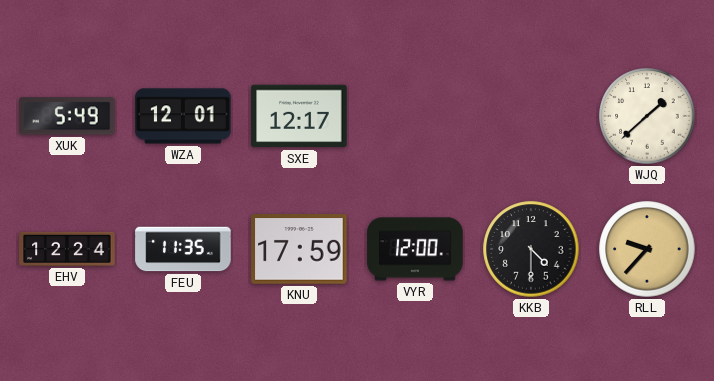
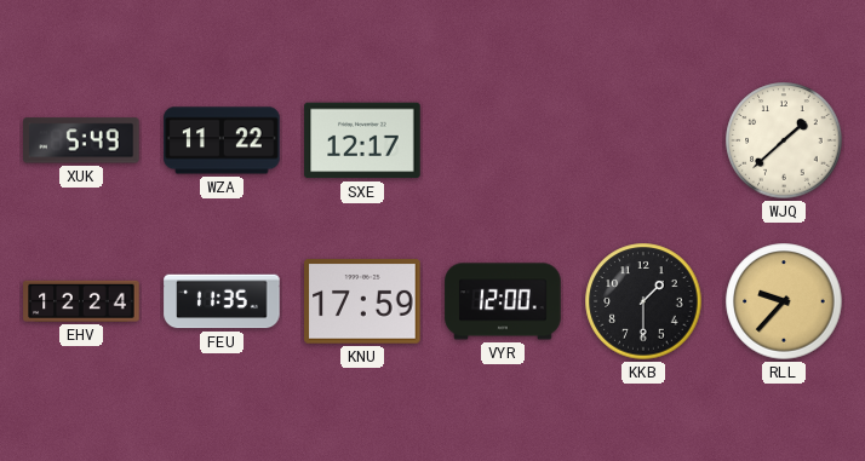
WZA: 12:01 -> 11:22 (222, 140)
KKB: 4:30 -> 1:30 (643, 301)
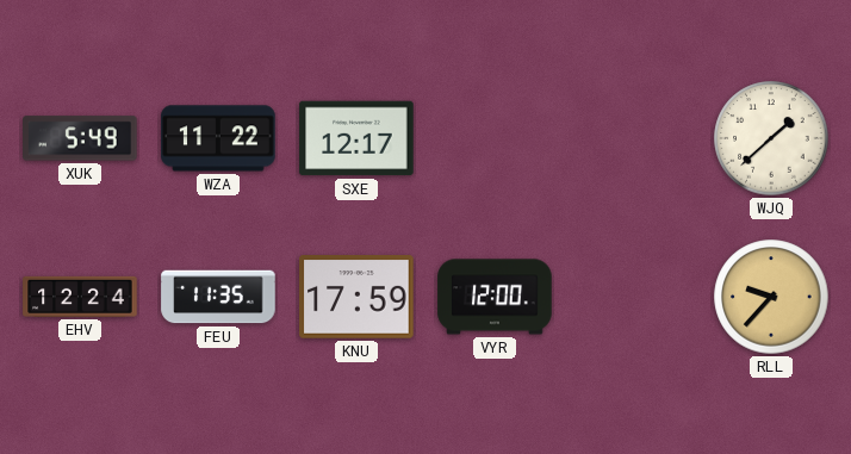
KKB: 1:30 -> none (643, 301)
